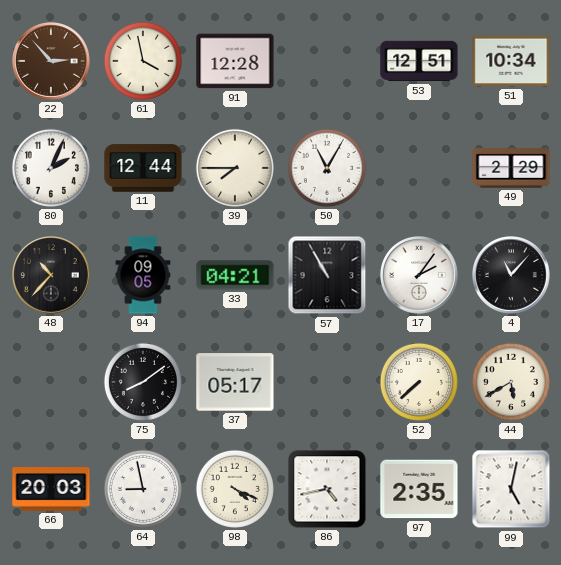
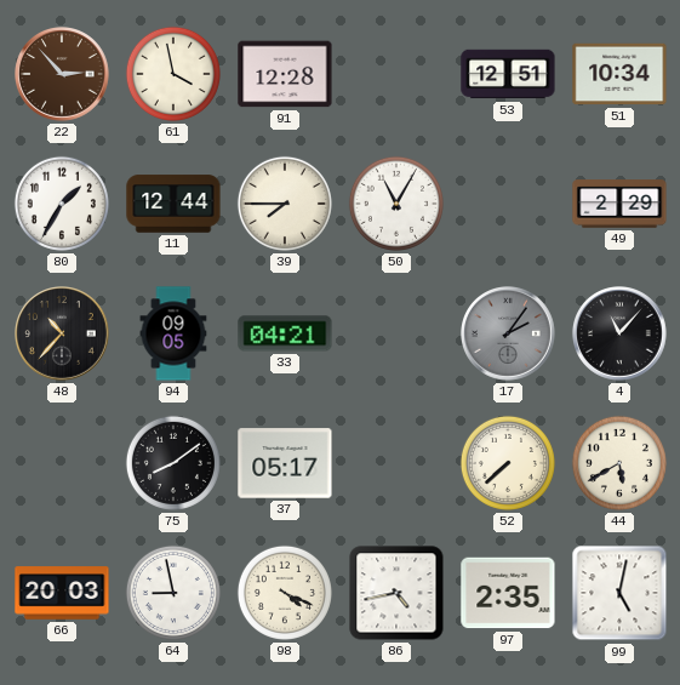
80: 2:04 -> 1:35 (62, 204)
57: 10:55 -> none (327, 275)
17 dial: white -> grey (509, 335)
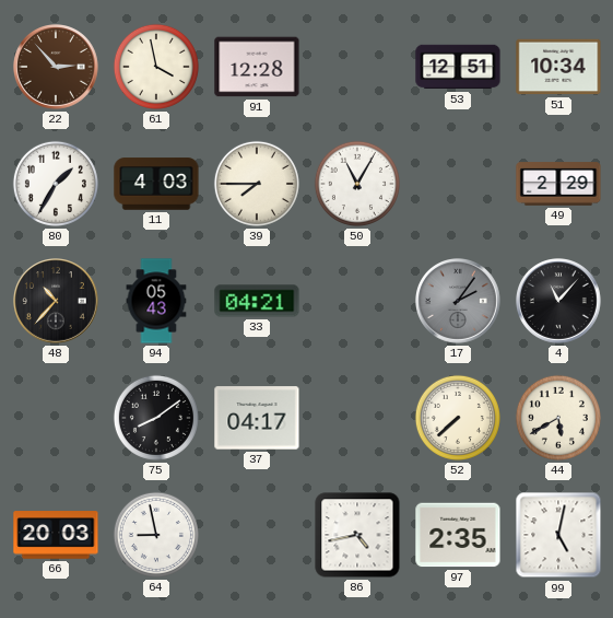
11: 12:44 -> 4:03 (156, 184)
94: 09:05 -> 05:43 (156, 301)
37: 05:17 -> 04:17 (257, 418)
98: 4:19 -> none (285, 593)
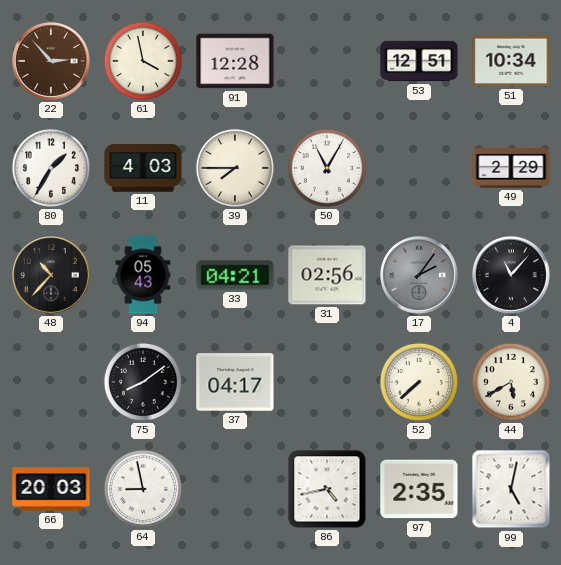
31: none -> 02:56 (327, 275)
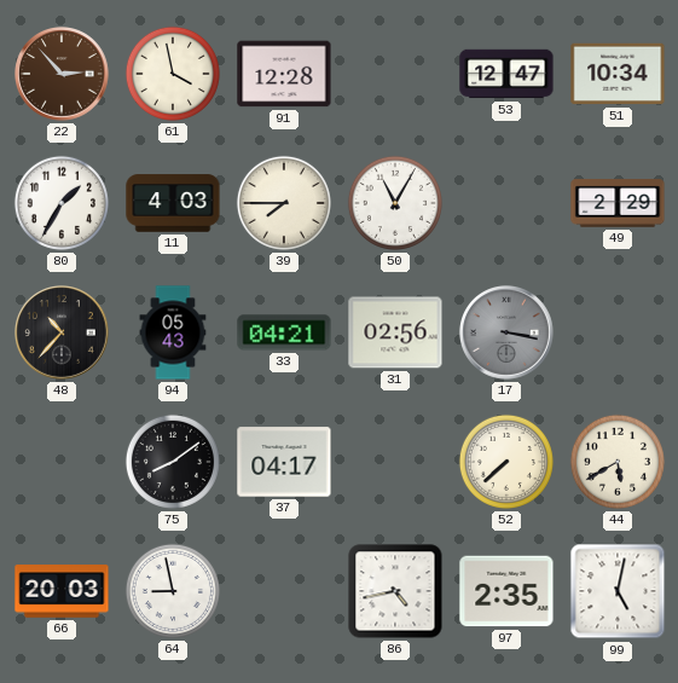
53: 12:51 -> 12:47 (506, 74)
17: 2:06 -> 3:17 (508, 334)
4: 11:07 -> none (512, 276)
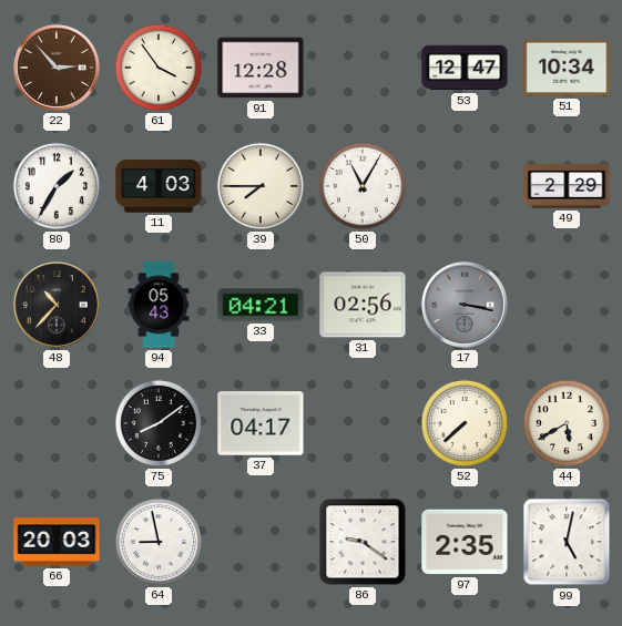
61: 3:58 -> 3:54 (159, 68)
86: 4:43 -> 9:21 (363, 542)
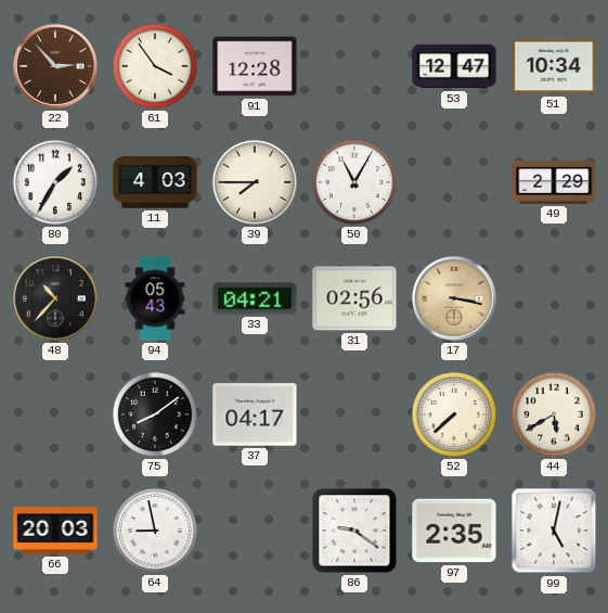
17 dial: grey -> champagne (455, 299)
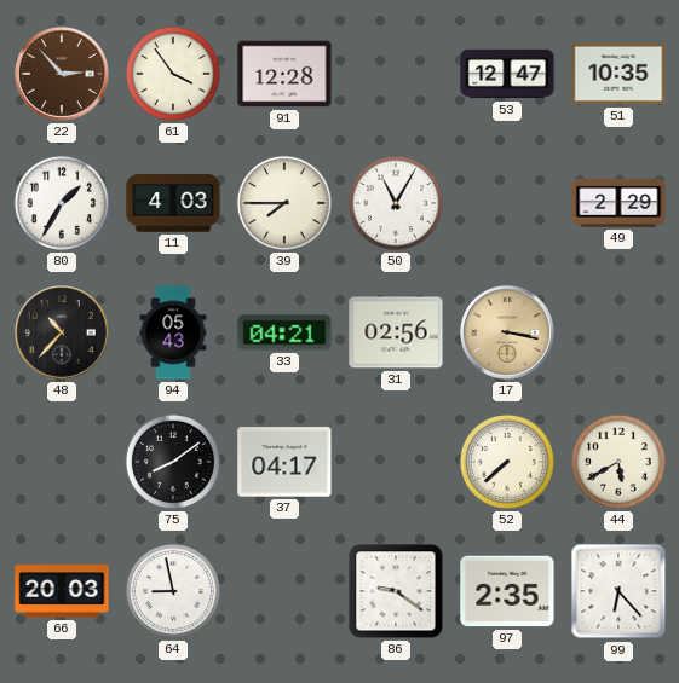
51: 10:34 -> 10:35 (618, 74)
99: 5:02 -> 6:23 (618, 591)
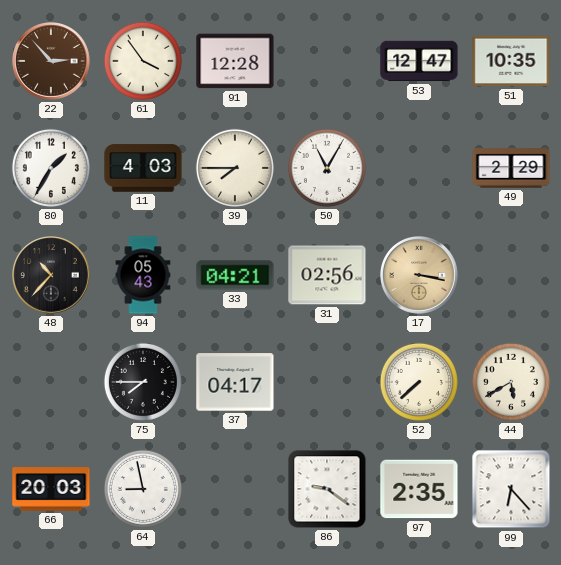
75: 8:09 -> 7:45 (143, 382)
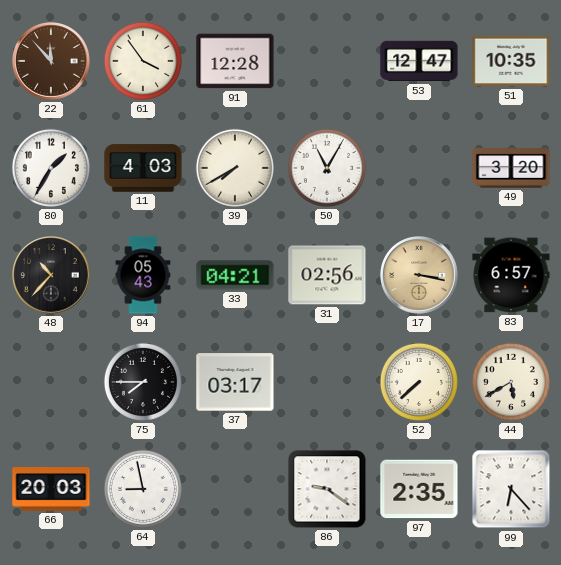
22: 2:53 -> 11:53 (52, 62)
39: 7:45 -> 7:40 (235, 168)
49: 2:29 -> 3:20 (511, 168)
83: none -> 6:57 (511, 275)
37: 04:17 -> 03:17 (235, 382)
